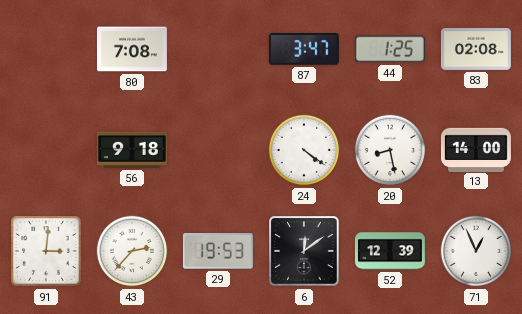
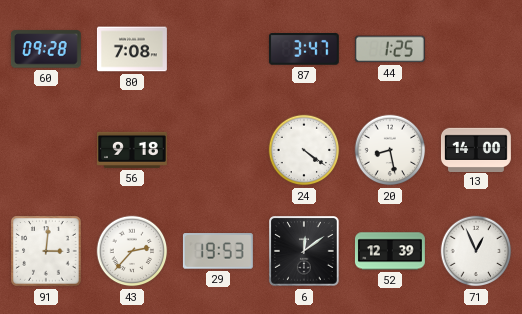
60: none -> 09:28 (46, 49)
83: 02:08 -> none (476, 49)
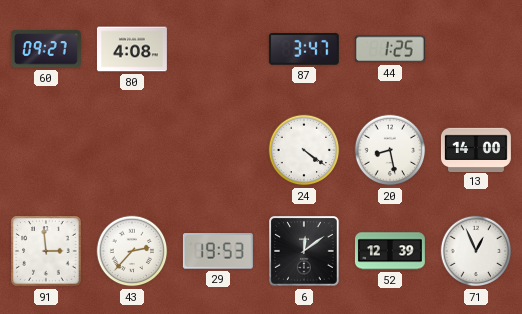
60: 09:28 -> 09:27 (46, 49)
80: 7:08 -> 4:08 (132, 49)
56: 9:18 -> none (132, 150)
91: 3:01 -> 2:59 (46, 251)
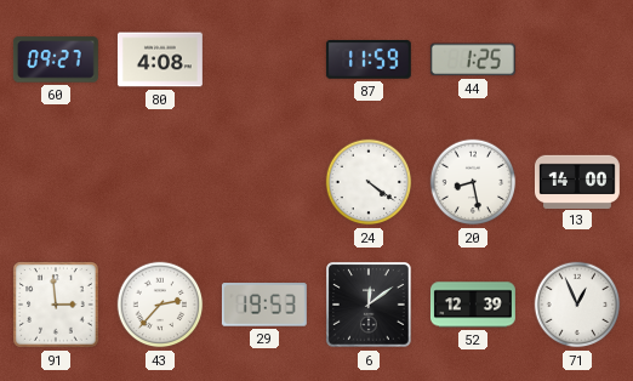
87: 3:47 -> 11:59 (369, 61)
